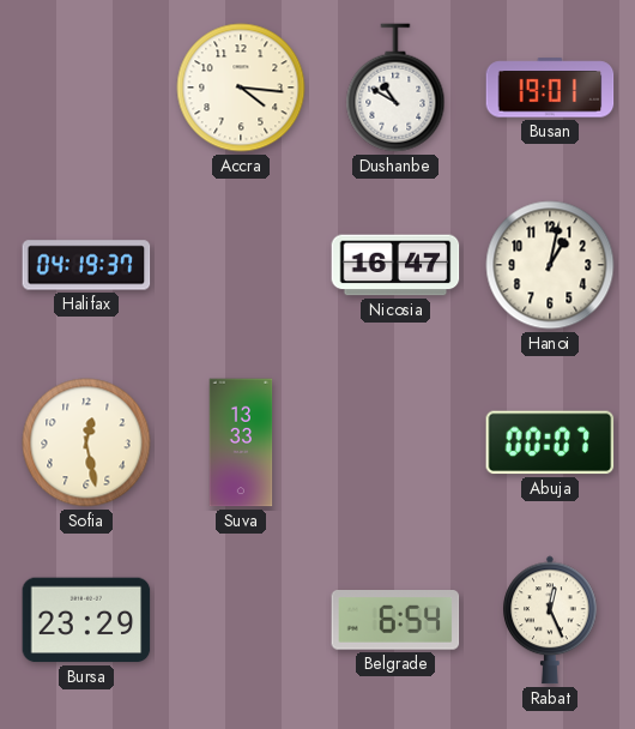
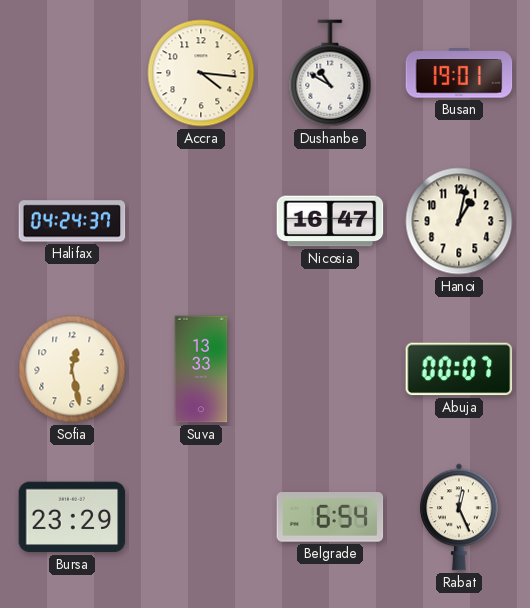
Halifax: 04:19 -> 04:24 (72, 221)
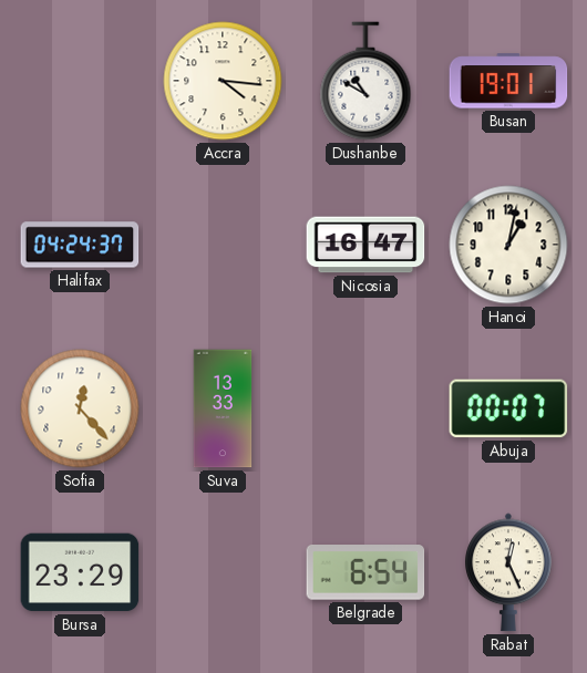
Sofia: 12:28 -> 12:23 (80, 408)
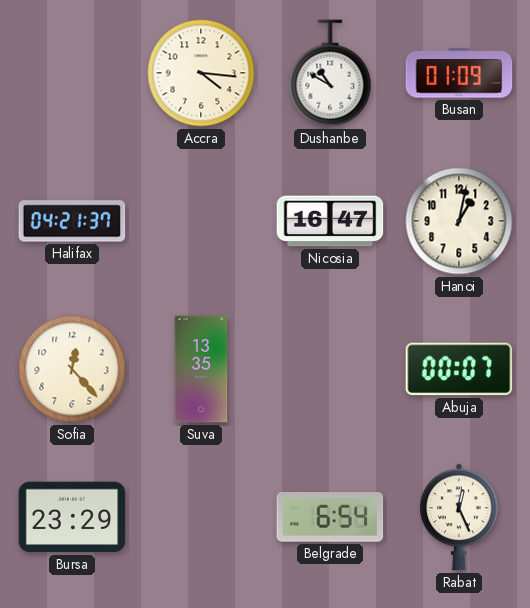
Busan: 19:01 -> 01:09 (459, 73)
Halifax: 04:24 -> 04:21 (72, 221)
Suva: 13:33 -> 13:35 (201, 369)
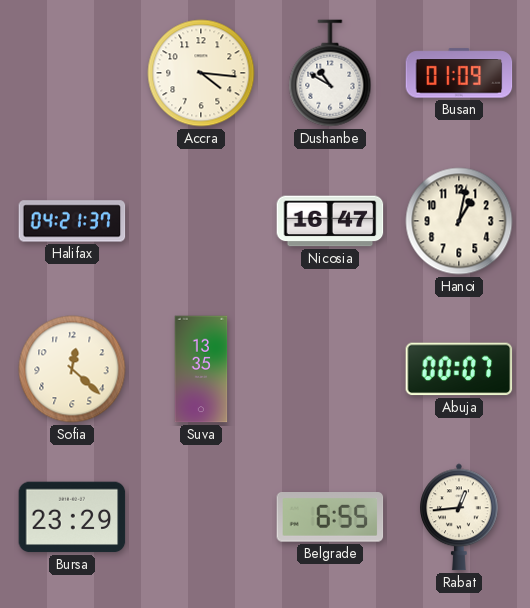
Sofia: 12:23 -> 12:22 (72, 369)
Belgrade: 6:54 -> 6:55 (330, 518)
Rabat: 12:26 -> 12:44 (460, 517)
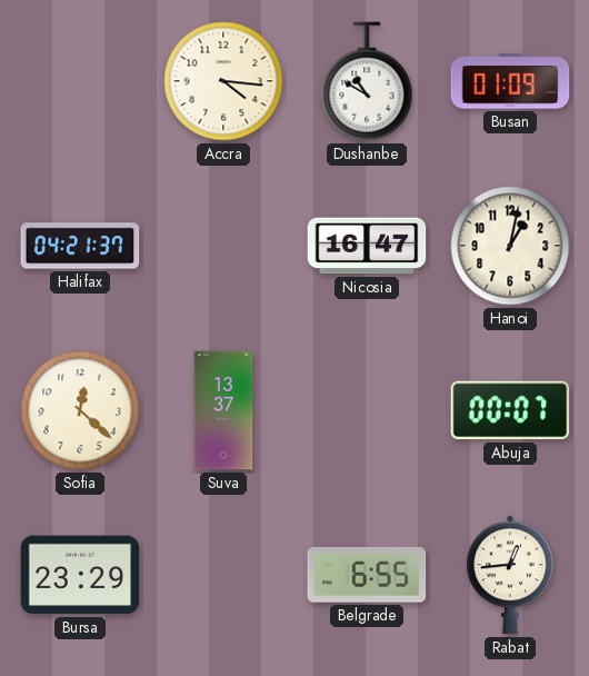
Suva: 13:35 -> 13:37 (223, 410)
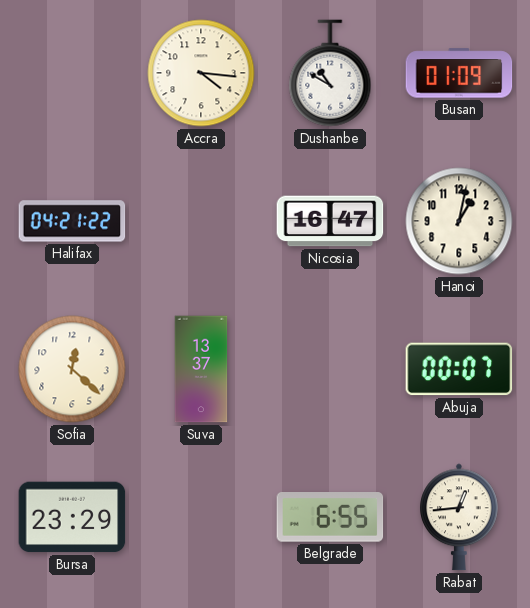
Halifax: 04:21:37 -> 04:21:22 (72, 221)
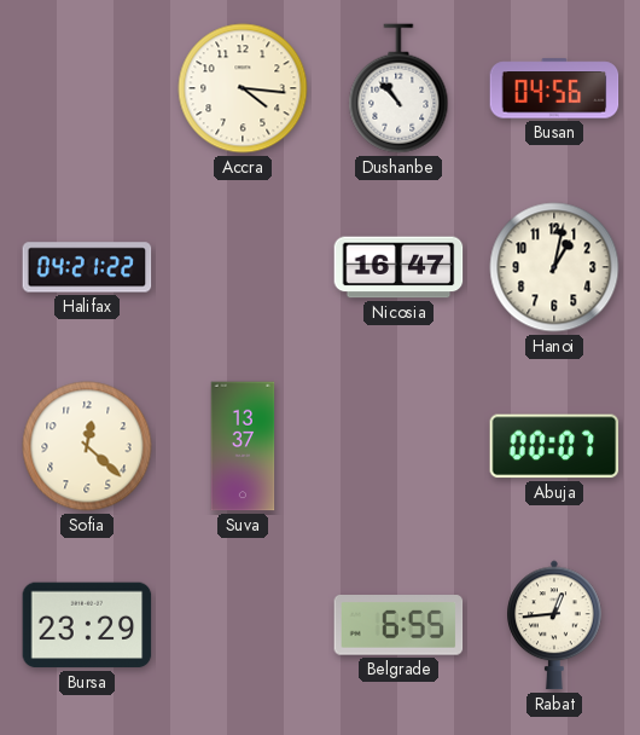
Dushanbe: 10:50 -> 10:53 (398, 88)
Busan: 01:09 -> 04:56 (554, 88)
